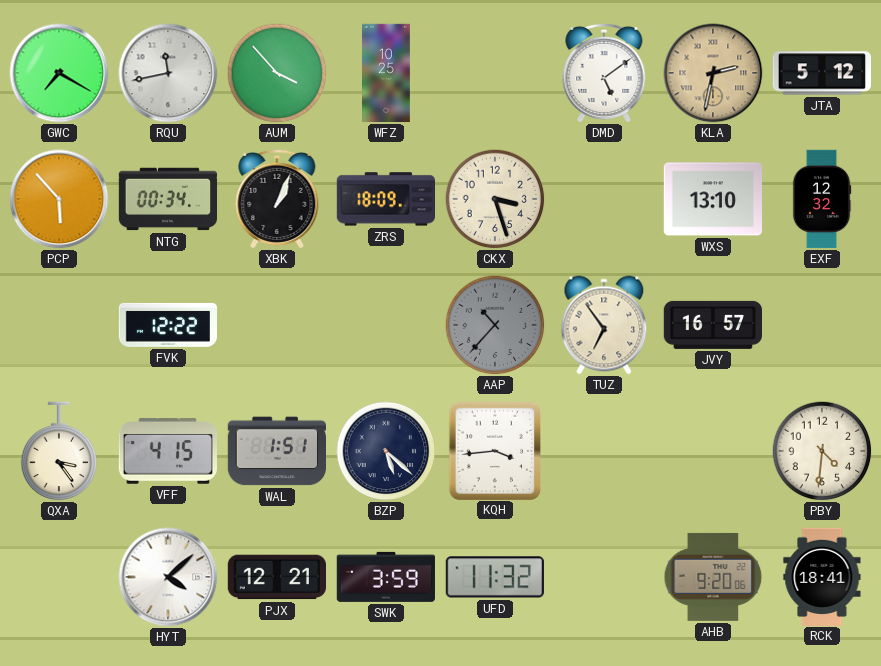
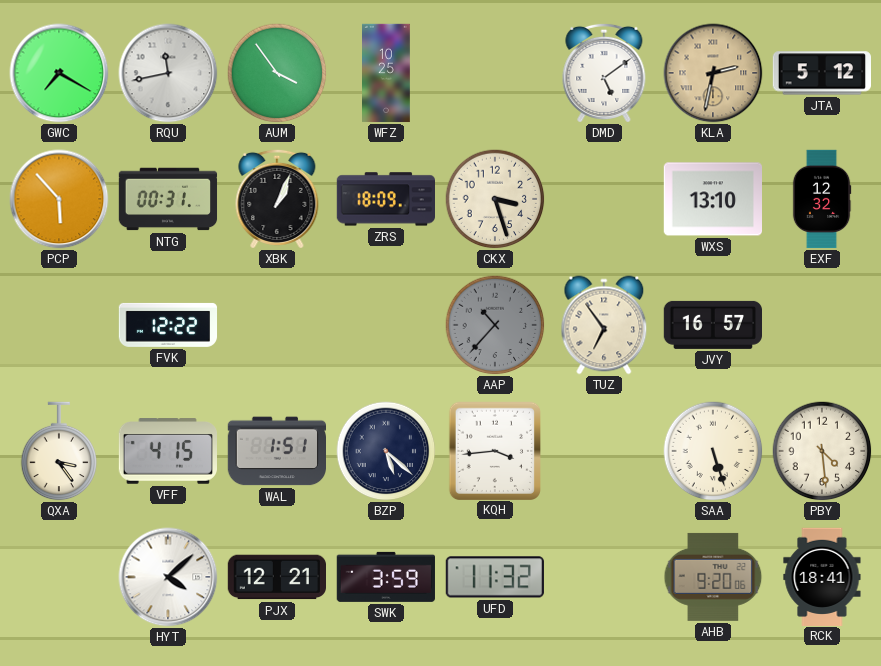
AUM: 3:53 -> 3:54 (277, 73)
NTG: 00:34 -> 00:31 (168, 199)
SAA: none -> 5:27 (713, 451)
PBY: 4:31 -> 4:29 (822, 451)
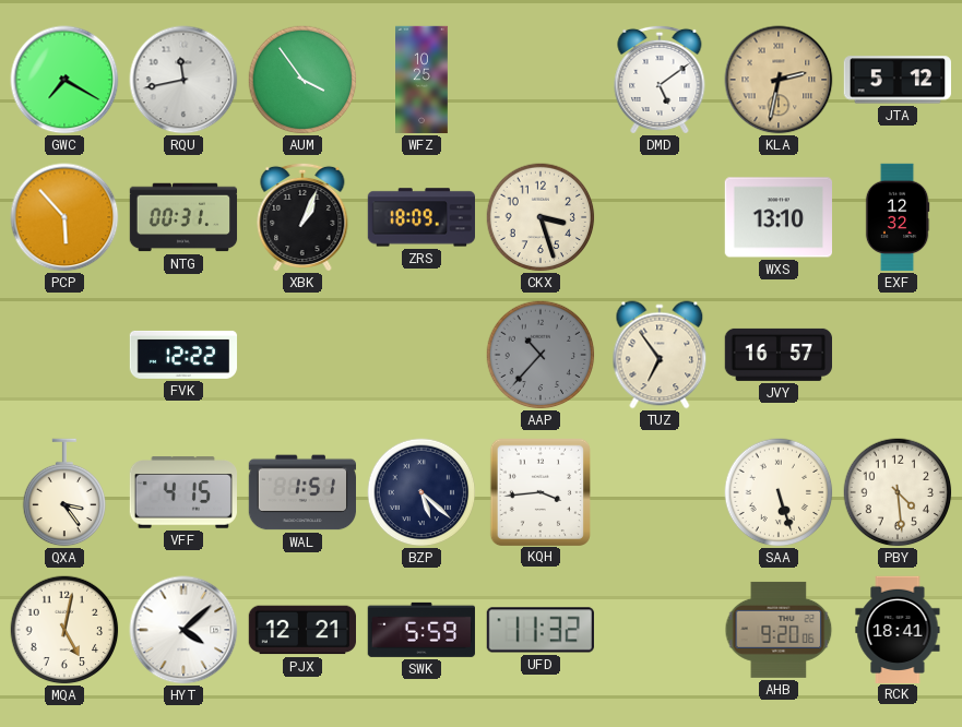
MQA: none -> 5:02 (64, 630)
SWK: 3:59 -> 5:59 (420, 630)
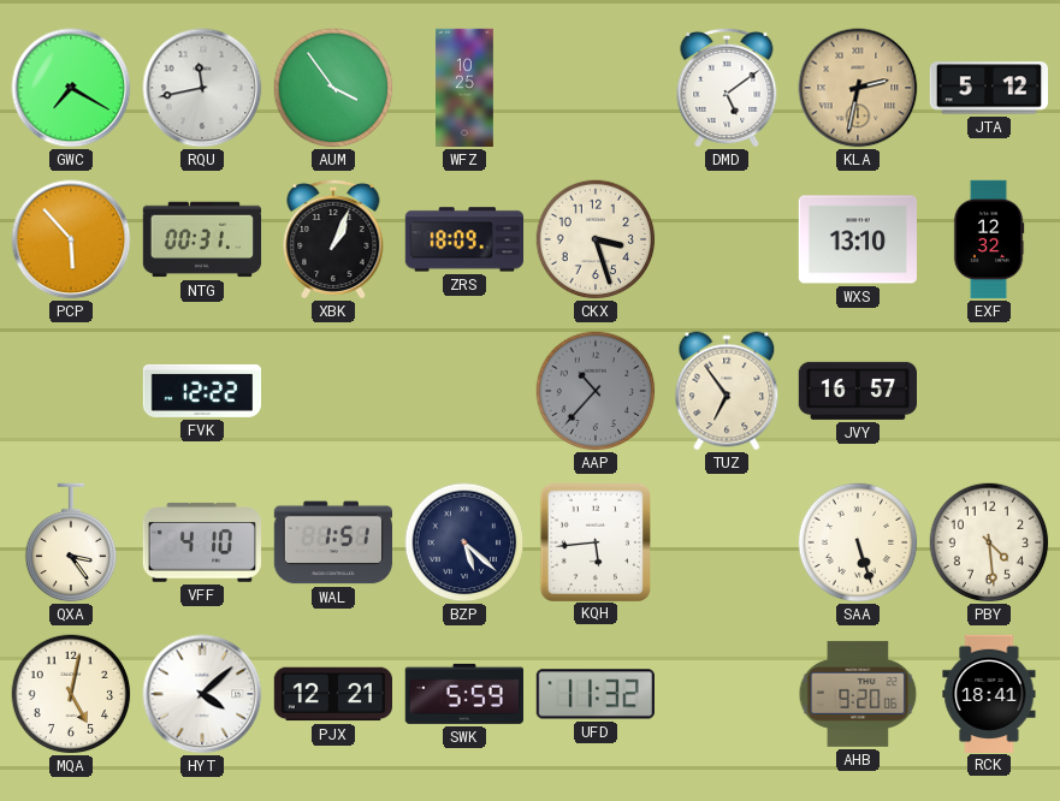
VFF: 4:15 -> 4:10 (201, 542)
KQH: 3:44 -> 5:44 (594, 541)
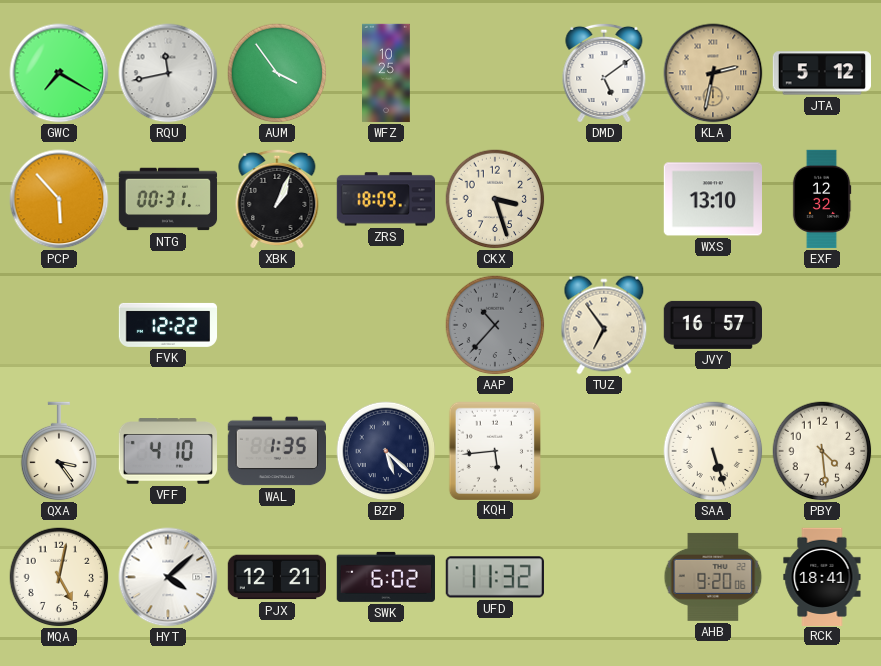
WAL: 1:51 -> 1:35 (276, 451)
SWK: 5:59 -> 6:02 (385, 577)
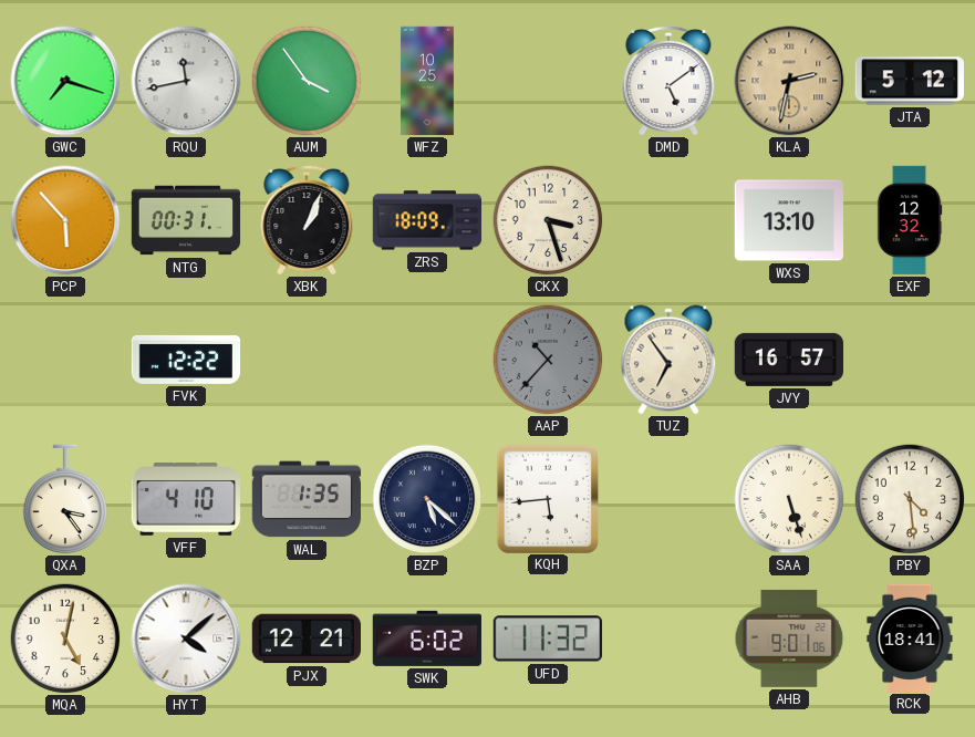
GWC: 7:20 -> 7:18 (65, 81)
AHB: 9:20 -> 9:01 (789, 639)
